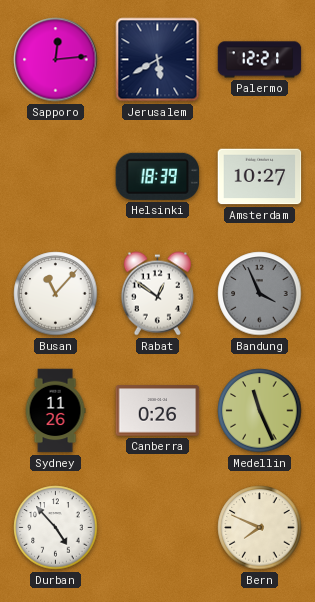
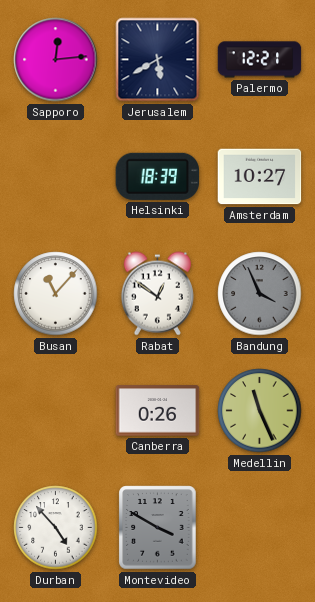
Sydney: 11:26 -> none (55, 411)
Montevideo: none -> 3:50 (158, 528)
Bern: 7:49 -> none (260, 528)
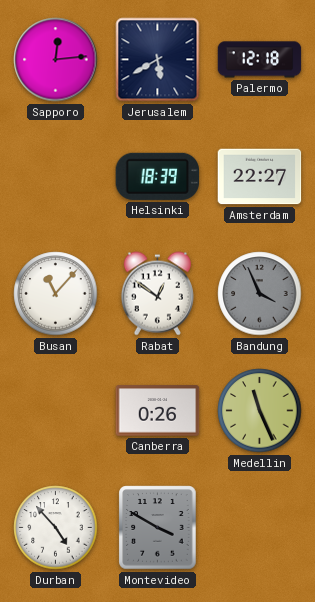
Palermo: 12:21 -> 12:18 (260, 60)
Amsterdam: 10:27 -> 22:27 (260, 177)
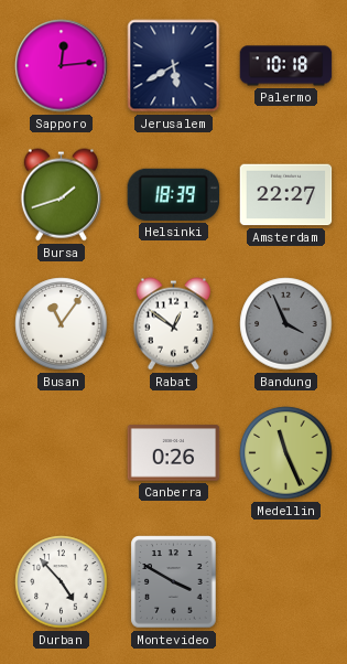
Palermo: 12:18 -> 10:18 (286, 66)
Bursa: none -> 1:42 (61, 195)
Busan: 11:07 -> 11:06 (62, 324)
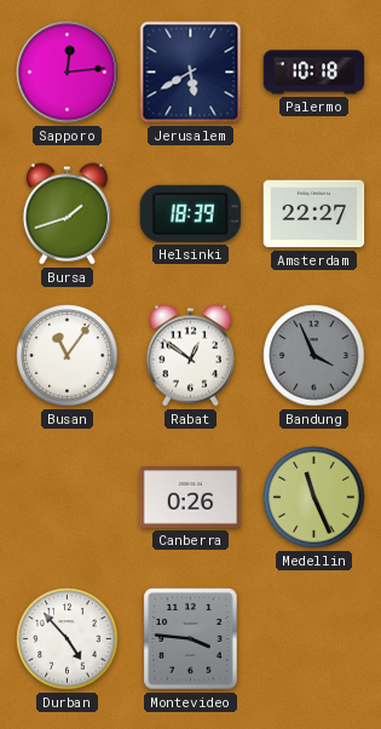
Montevideo: 3:50 -> 3:46 (191, 639)
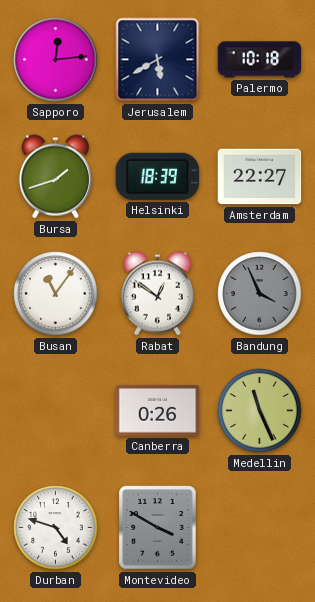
Durban: 4:53 -> 4:48 (56, 528)
Montevideo: 3:46 -> 3:50 (158, 528)
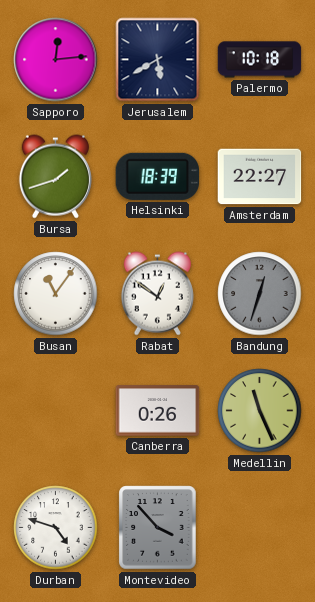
Bandung: 3:56 -> 12:33 (260, 294)
Montevideo: 3:50 -> 3:53 (158, 528)
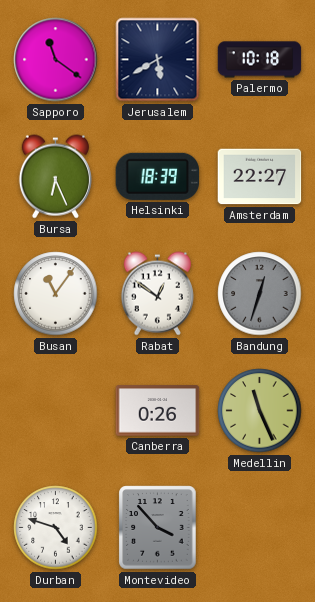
Sapporo: 12:14 -> 11:21 (56, 60)
Bursa: 1:42 -> 6:26 (55, 177)
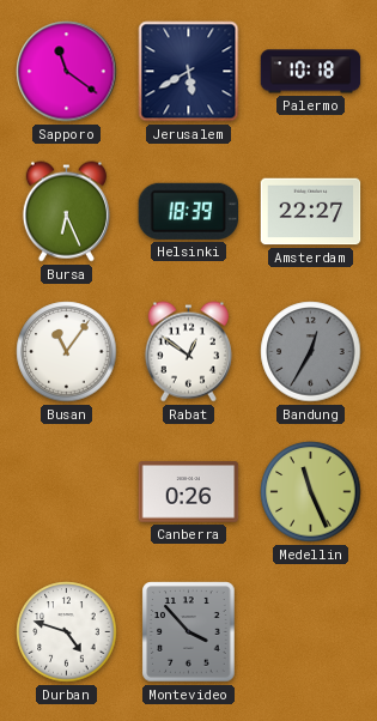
Bandung: 12:33 -> 12:35 (311, 352)
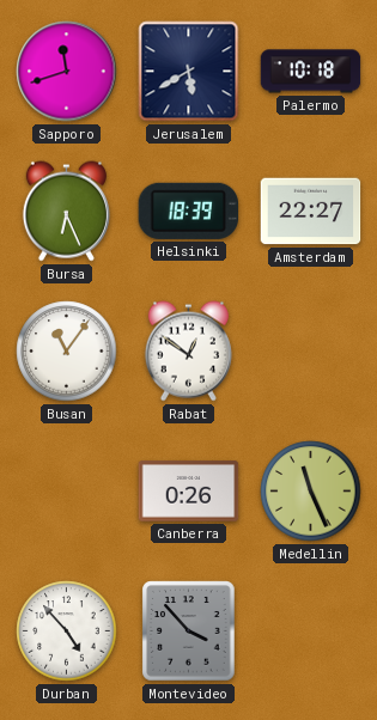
Sapporo: 11:21 -> 11:42 (67, 72)
Bandung: 12:35 -> none (311, 352)
Durban: 4:48 -> 4:53 (67, 631)
